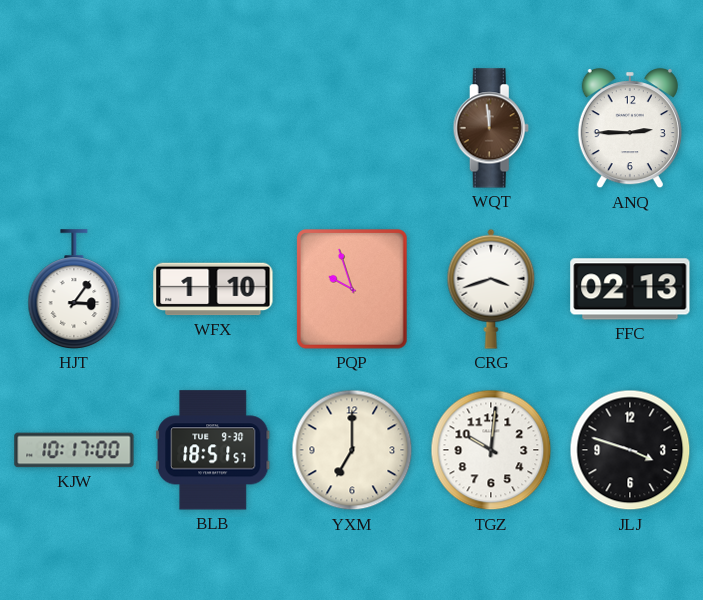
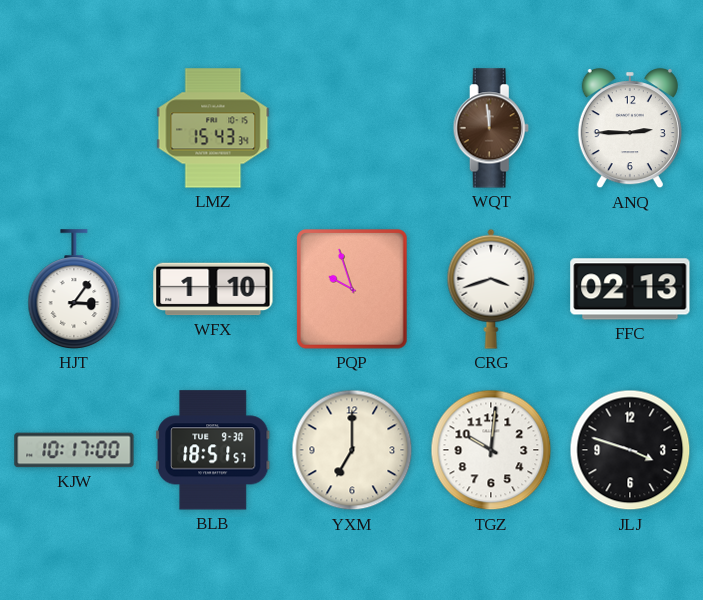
LMZ: none -> 15:43 (213, 128)
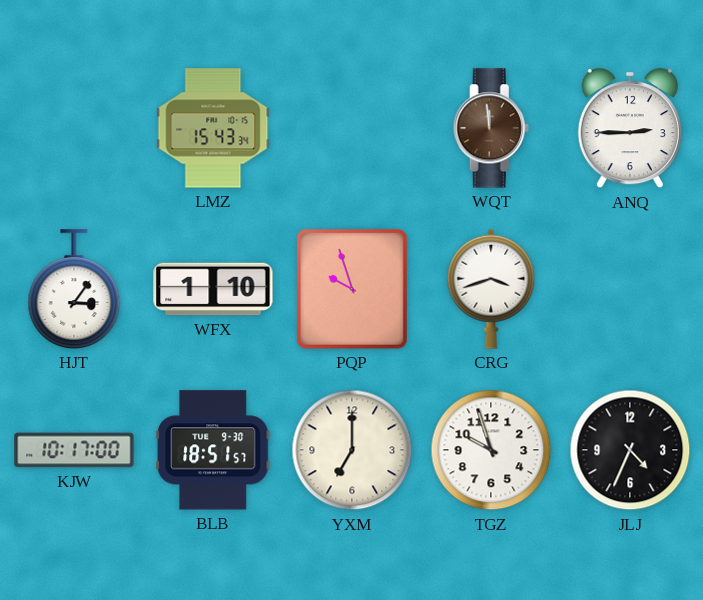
FFC: 02:13 -> none (630, 289)
TGZ: 10:01 -> 9:57 (491, 450)
JLJ: 3:48 -> 4:34 (630, 450)
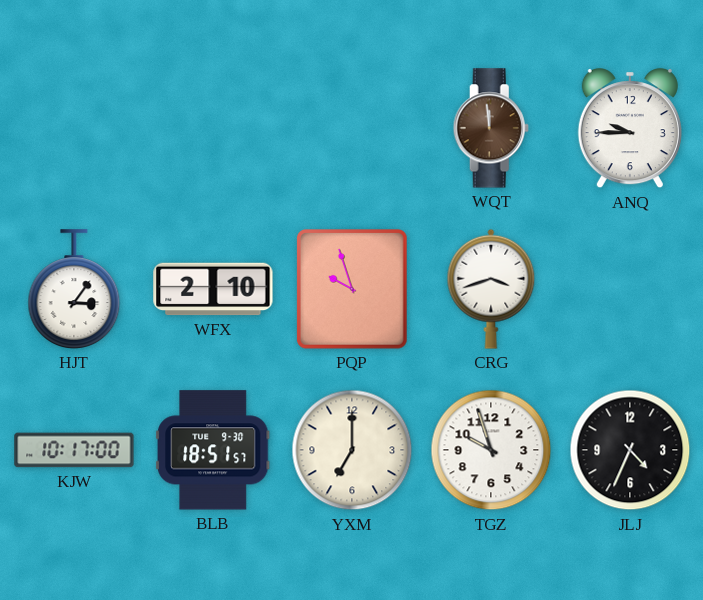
LMZ: 15:43 -> none (213, 128)
ANQ: 2:45 -> 9:45 (630, 129)
WFX: 1:10 -> 2:10 (213, 289)
